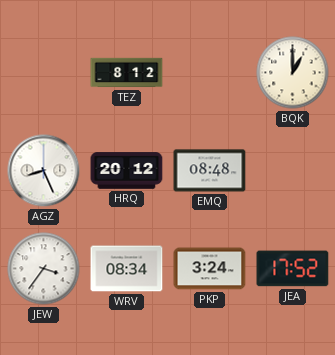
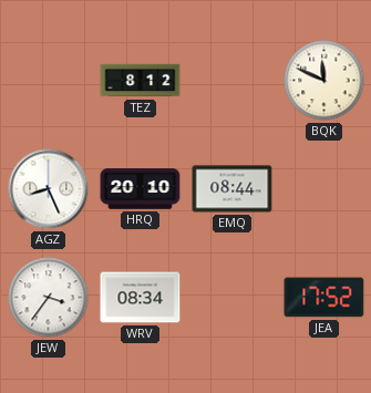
BQK: 1:00 -> 11:49 (324, 81)
HRQ: 20:12 -> 20:10 (141, 189)
EMQ: 08:48 -> 08:44 (233, 189)
PKP: 3:24 -> none (210, 269)
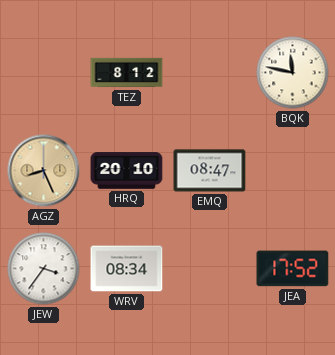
BQK: 11:49 -> 11:47 (293, 73)
AGZ dial: white -> champagne (44, 171)
EMQ: 08:44 -> 08:47 (210, 171)
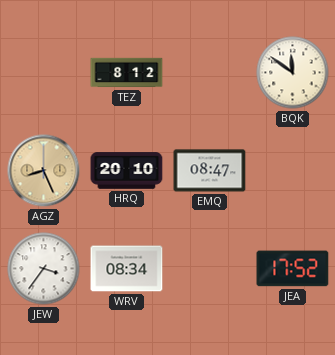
BQK: 11:47 -> 11:51 (293, 73)
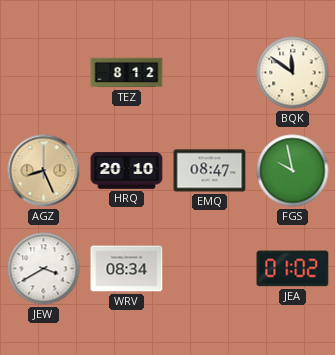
FGS: none -> 9:58 (293, 171)
JEW: 3:36 -> 3:40 (44, 269)
JEA: 17:52 -> 01:02 (293, 269)
